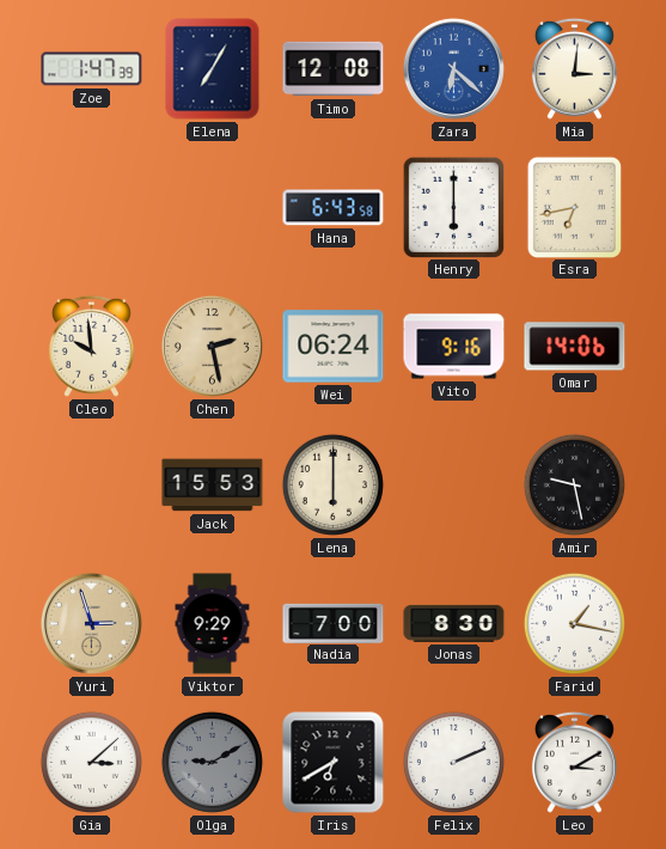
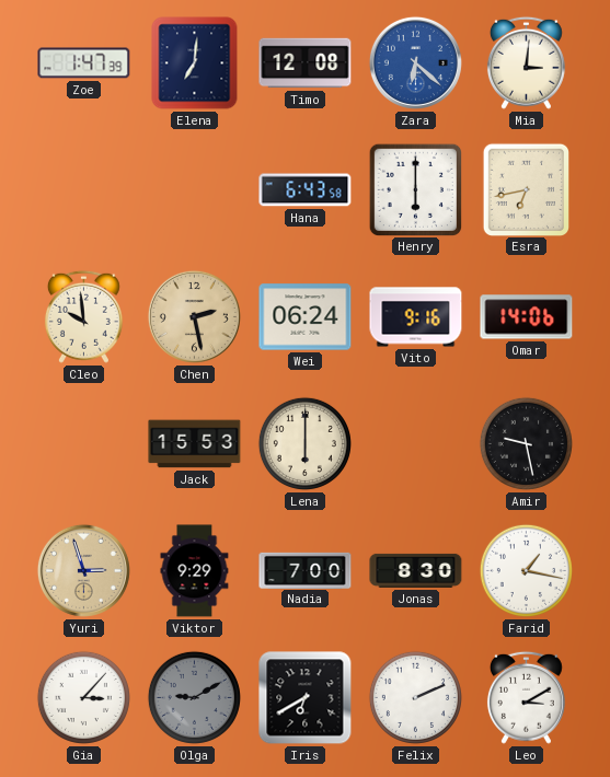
Elena: 7:05 -> 7:01 (195, 63)
Gia: 3:08 -> 3:07 (83, 697)
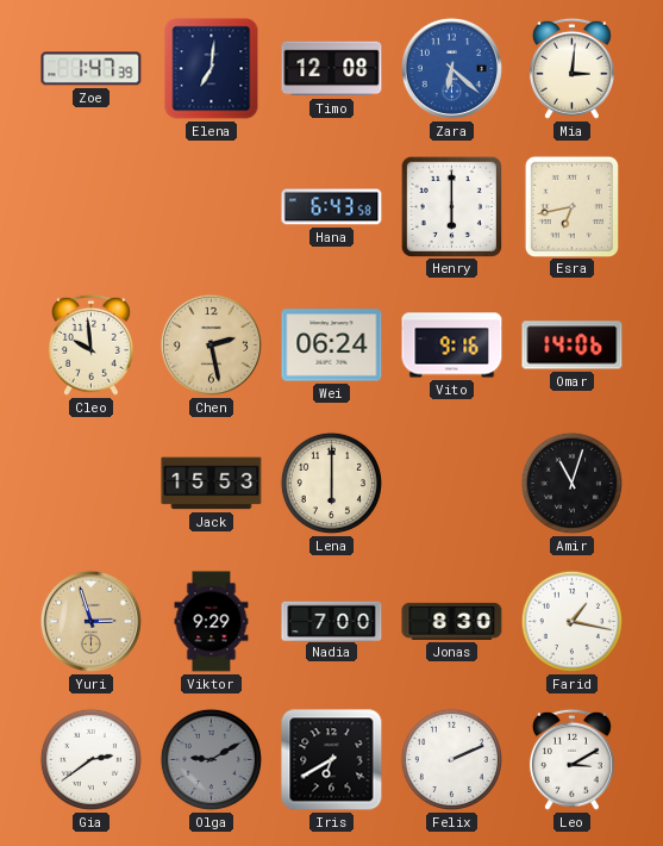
Amir: 9:28 -> 11:03 (571, 483)
Gia: 3:07 -> 2:39 (90, 759)
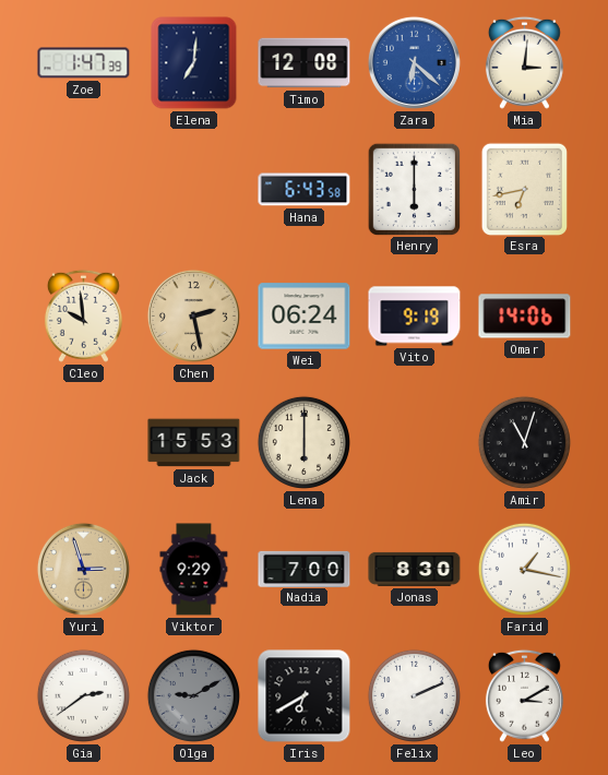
Vito: 9:16 -> 9:19 (415, 317)
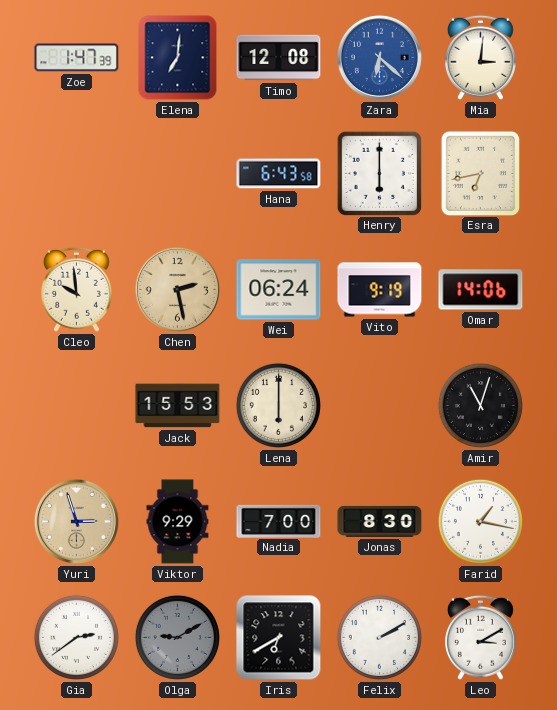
Felix: 2:11 -> 2:10 (379, 637)
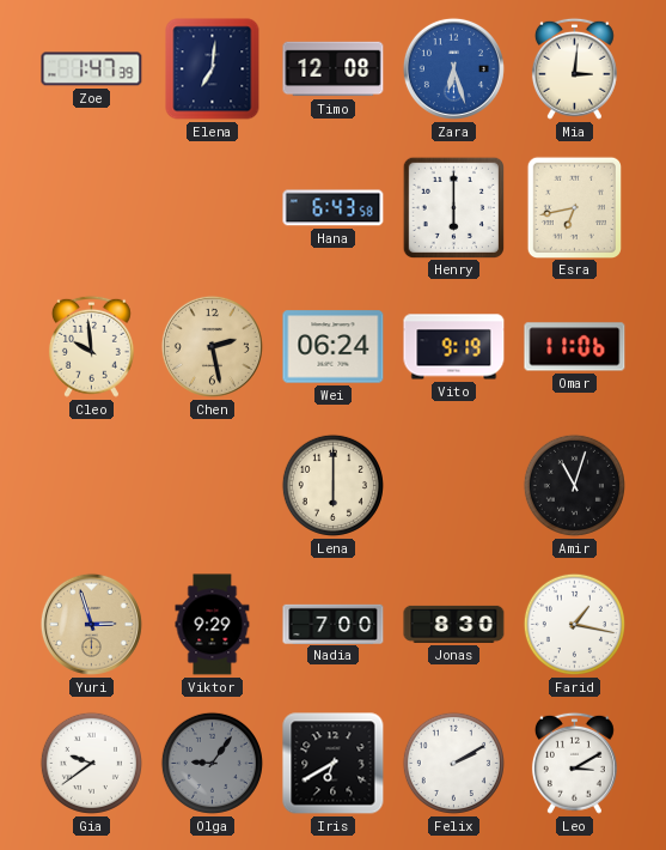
Zara: 6:22 -> 6:27 (453, 68)
Omar: 14:06 -> 11:06 (575, 347)
Jack: 15:53 -> none (178, 406)
Gia: 2:39 -> 9:39 (91, 763)
Olga: 9:10 -> 9:06 (212, 763)
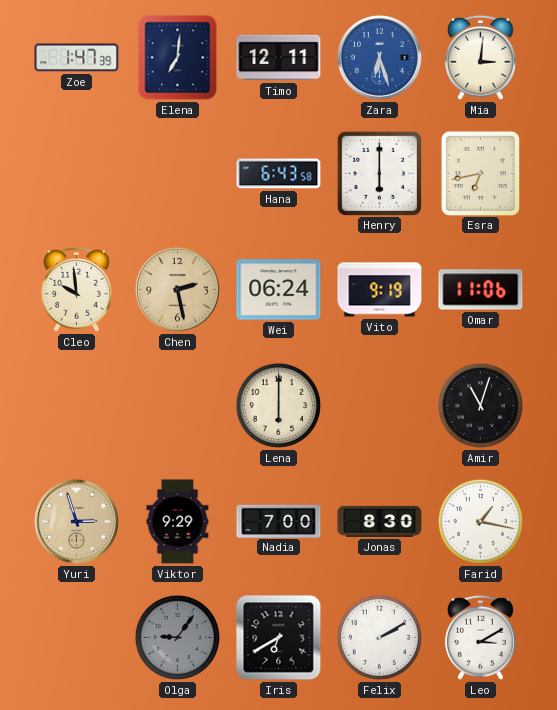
Timo: 12:08 -> 12:11 (279, 58)
Gia: 9:39 -> none (91, 763)
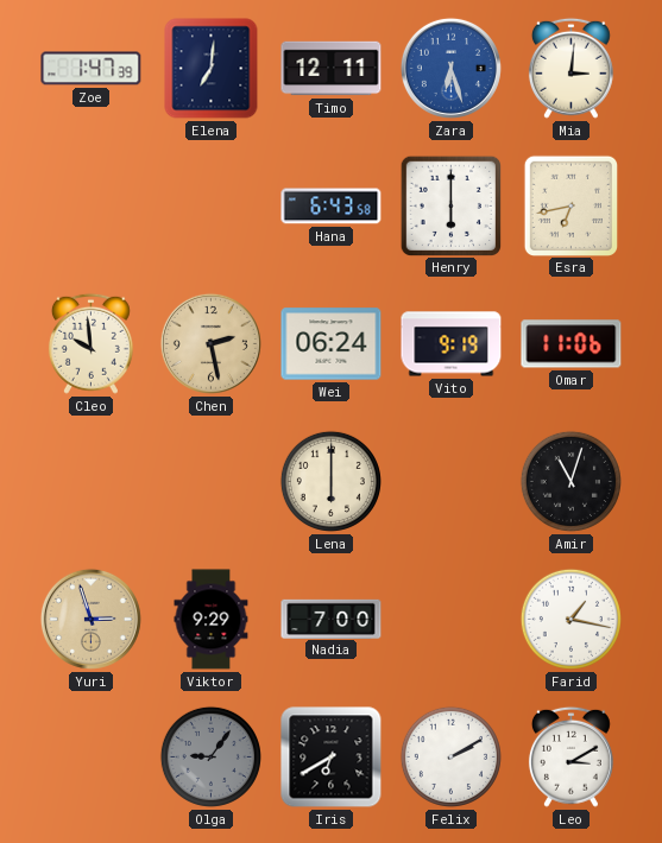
Jonas: 8:30 -> none (380, 521)
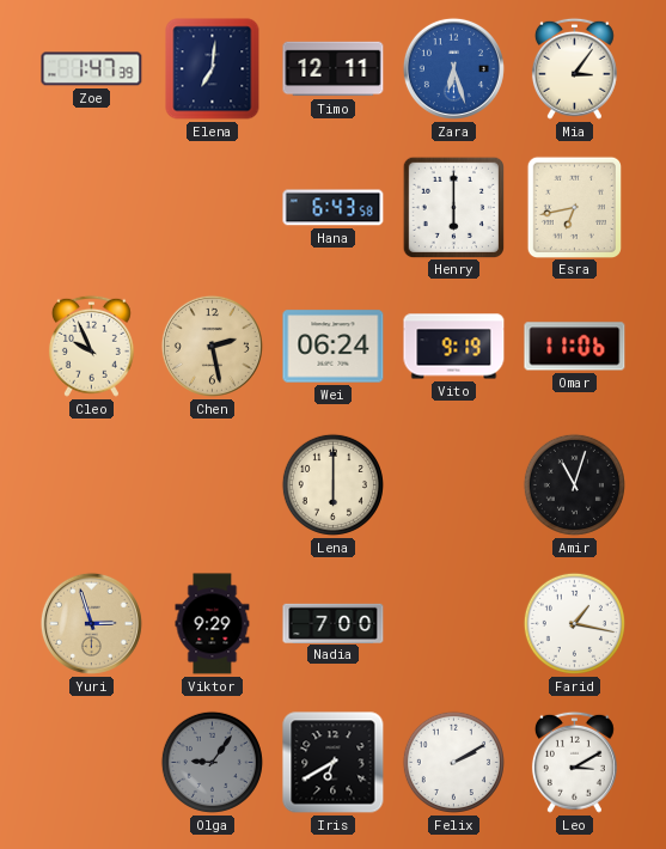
Mia: 3:01 -> 3:06 (574, 68)
Cleo: 9:59 -> 9:56 (91, 346)
